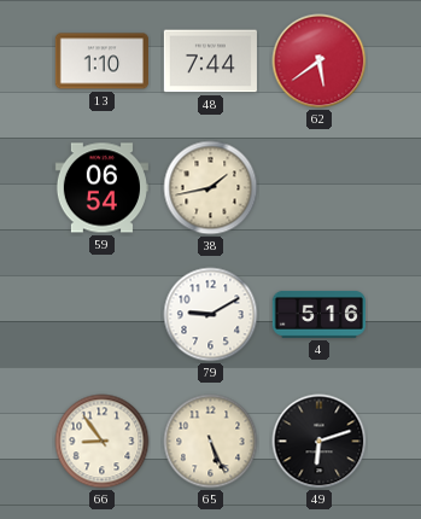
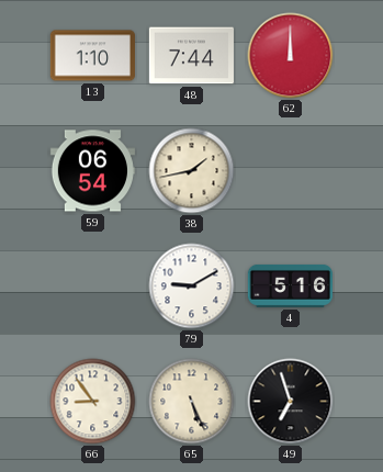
62: 5:39 -> 12:00 (291, 56)
49: 6:12 -> 6:57 (291, 402)
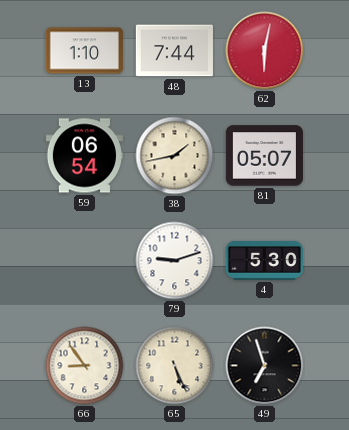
62: 12:00 -> 6:02 (265, 51)
81: none -> 05:07 (264, 156)
79: 9:10 -> 9:12 (175, 261)
4: 5:16 -> 5:30 (264, 260)
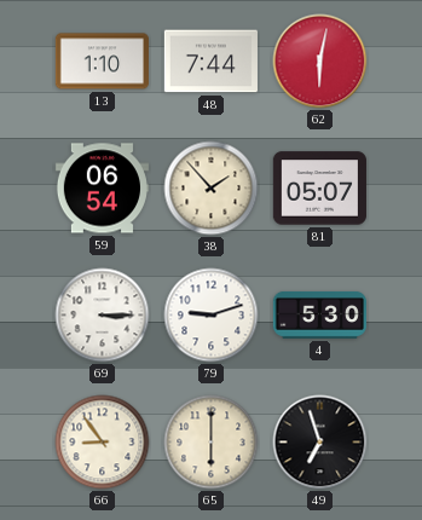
38: 1:43 -> 1:53 (212, 189)
69: none -> 3:15 (103, 316)
65: 5:26 -> 6:00 (212, 443)
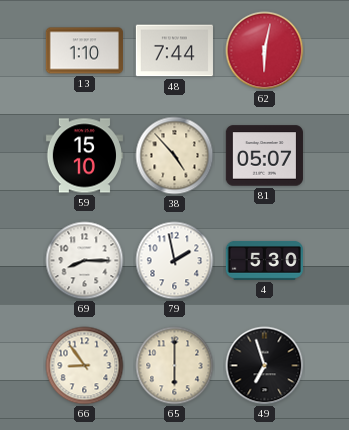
59: 06:54 -> 15:10 (84, 156)
38: 1:53 -> 4:53 (175, 156)
69: 3:15 -> 8:15 (85, 261)
79: 9:12 -> 1:58 (175, 261)
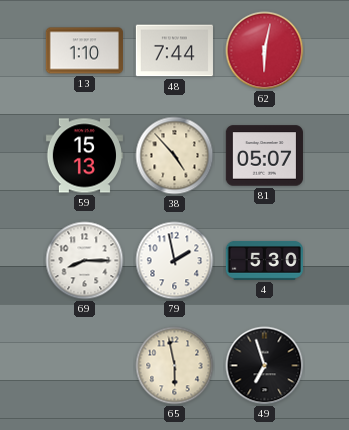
59: 15:10 -> 15:13 (84, 156)
66: 8:54 -> none (85, 366)
65: 6:00 -> 5:58 (175, 366)
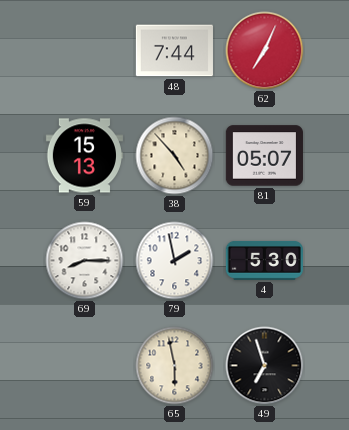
13: 1:10 -> none (84, 51)
62: 6:02 -> 7:04 (265, 51)
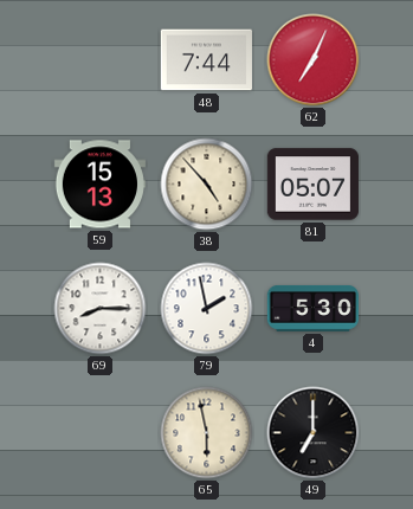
49: 6:57 -> 7:00 (314, 433)
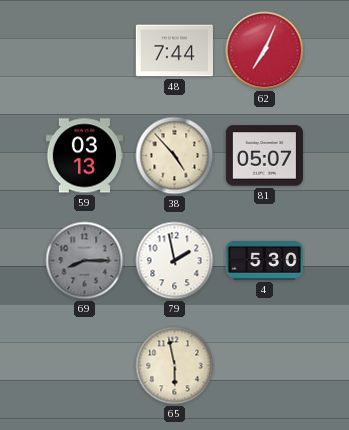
59: 15:13 -> 03:13 (84, 156)
69 dial: white -> grey (85, 261)
49: 7:00 -> none (314, 433)
